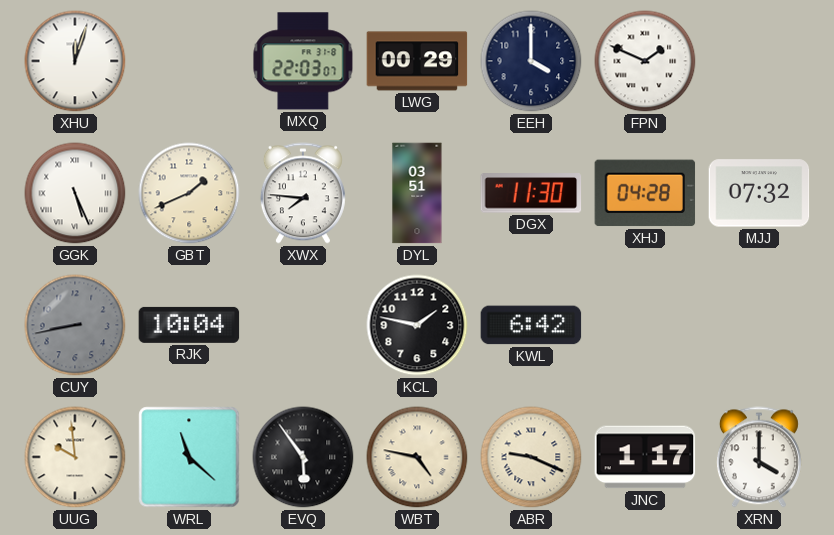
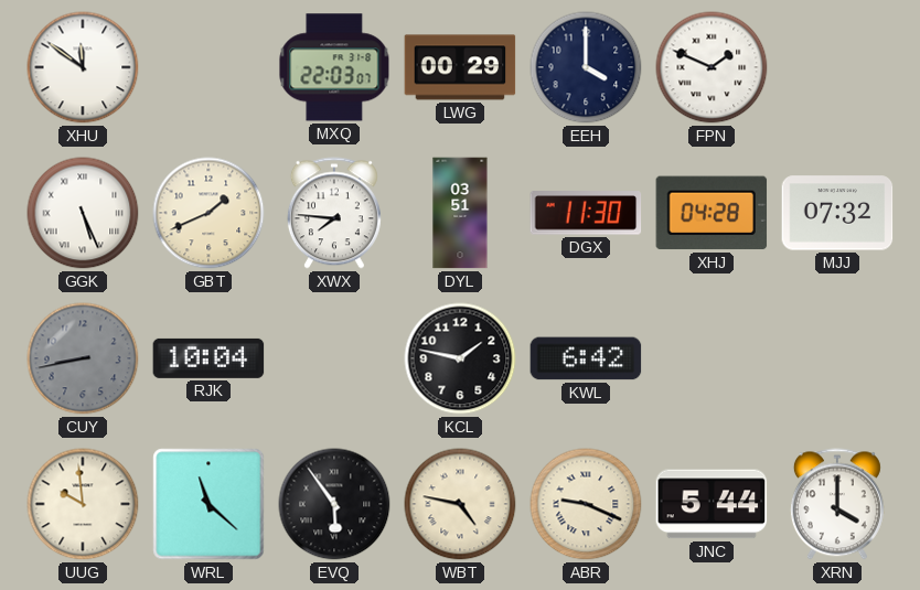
XHU: 12:03 -> 11:51 (83, 67)
JNC: 1:17 -> 5:44 (712, 504)
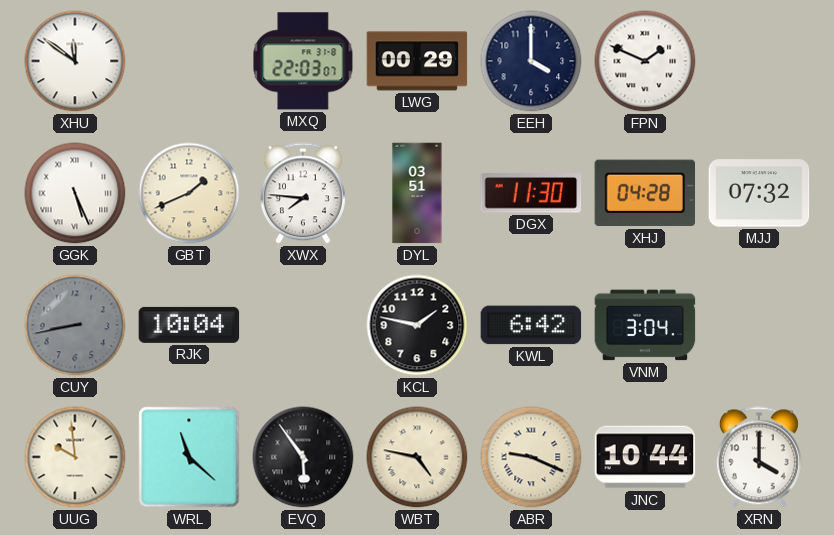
VNM: none -> 3:04 (645, 325)
JNC: 5:44 -> 10:44 (645, 457)
